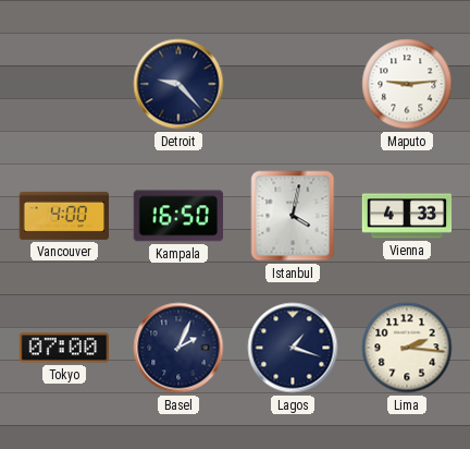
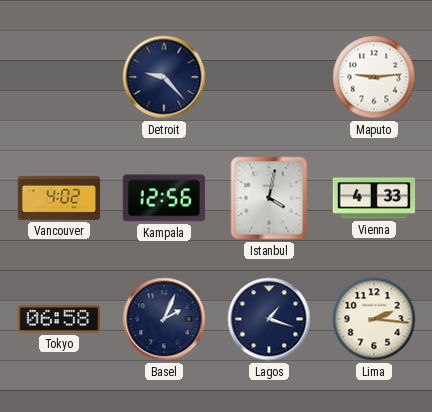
Vancouver: 4:00 -> 4:02 (58, 198)
Kampala: 16:50 -> 12:56 (164, 198)
Tokyo: 07:00 -> 06:58 (58, 319)
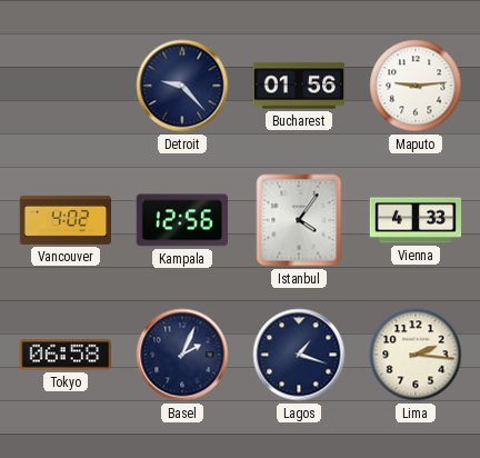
Bucharest: none -> 01:56 (299, 86)
Istanbul: 4:02 -> 4:06 (299, 220)
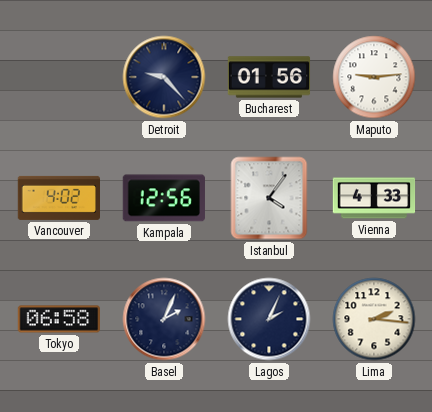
Lagos: 1:18 -> 2:04 (269, 319)
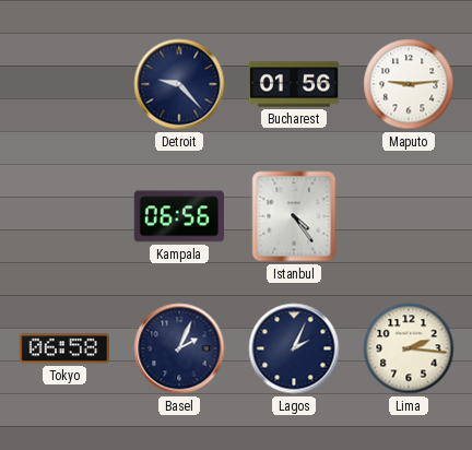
Vancouver: 4:02 -> none (58, 198)
Kampala: 12:56 -> 06:56 (179, 216)
Istanbul: 4:06 -> 4:24 (294, 216)
Vienna: 4:33 -> none (374, 198)
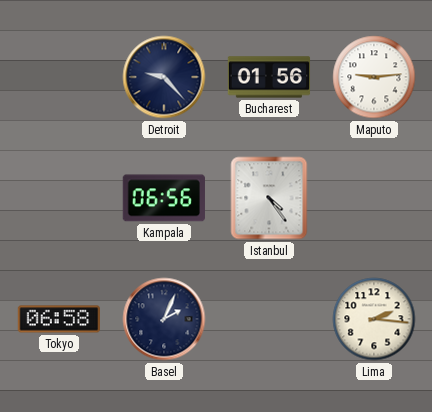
Lagos: 2:04 -> none (294, 348)
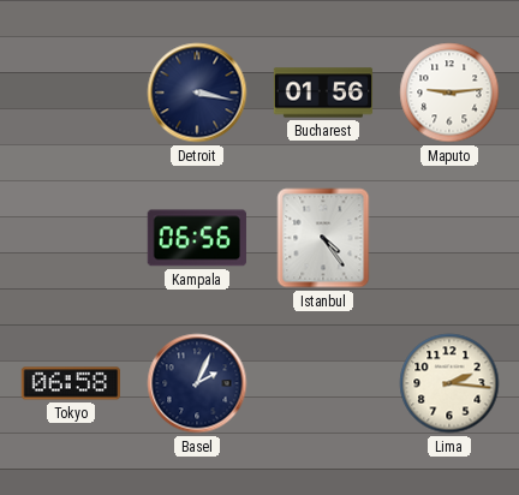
Detroit: 9:23 -> 3:17 (197, 93)
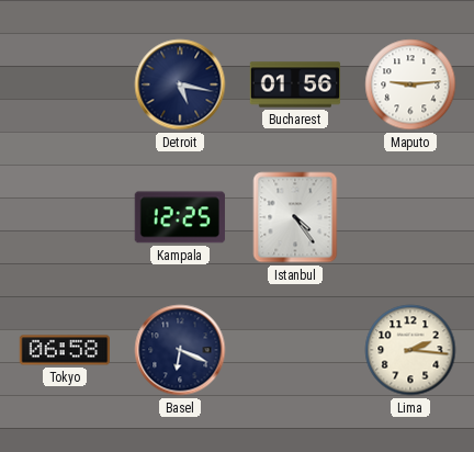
Detroit: 3:17 -> 5:17 (180, 84)
Kampala: 06:56 -> 12:25 (180, 217)
Basel: 2:04 -> 6:19 (180, 350)
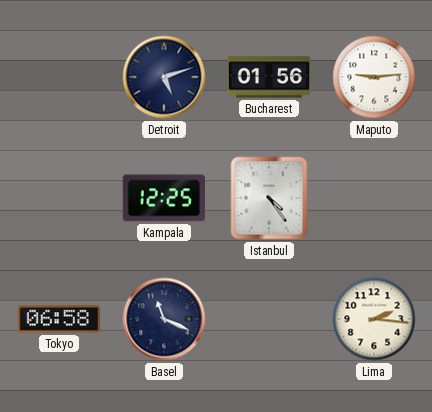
Detroit: 5:17 -> 5:12 (164, 77)
Basel: 6:19 -> 11:19 (164, 319)
